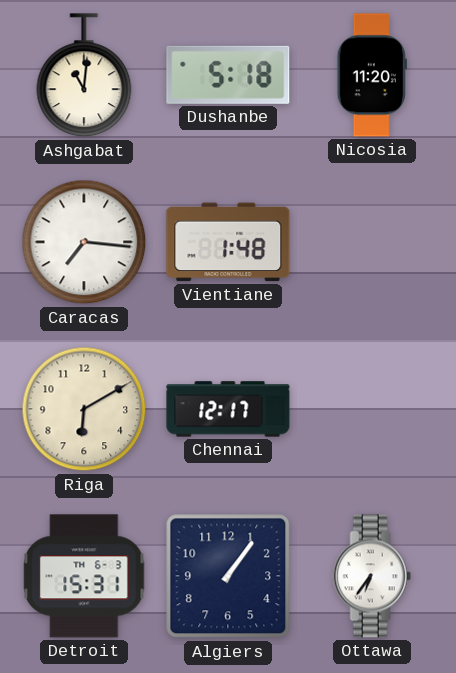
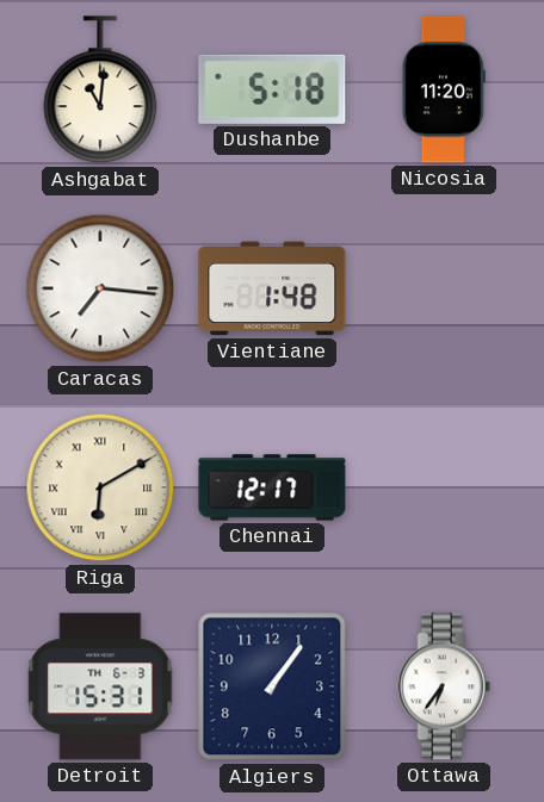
Riga numerals: Arabic -> Roman (100, 487)
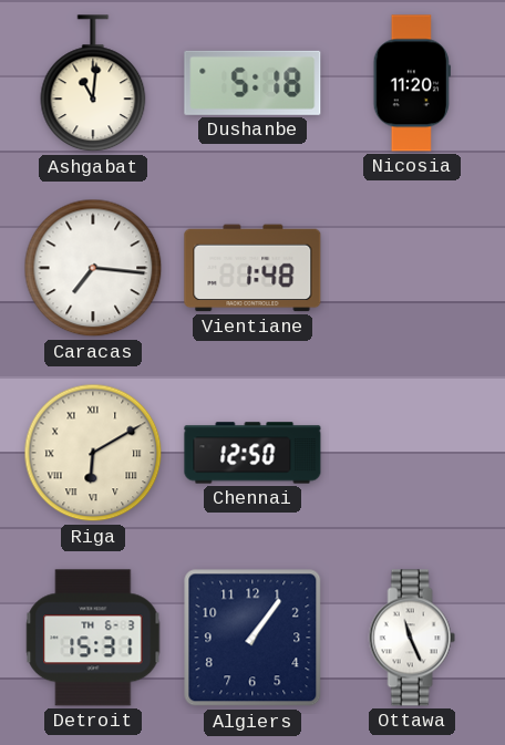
Chennai: 12:17 -> 12:50 (252, 453)
Ottawa: 6:36 -> 11:26 (412, 638)
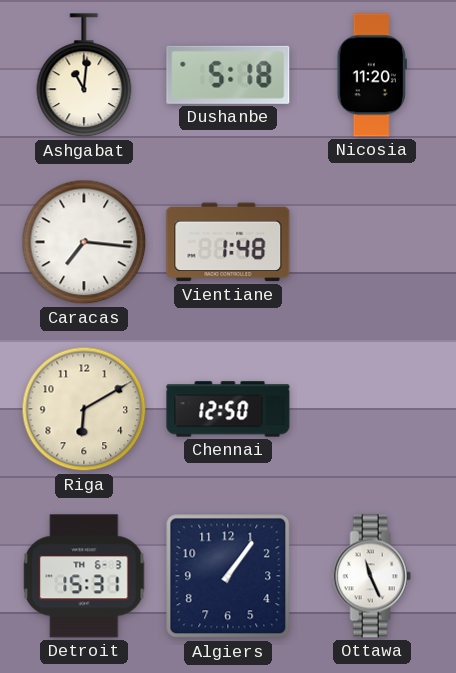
Riga numerals: Roman -> Arabic (84, 409)
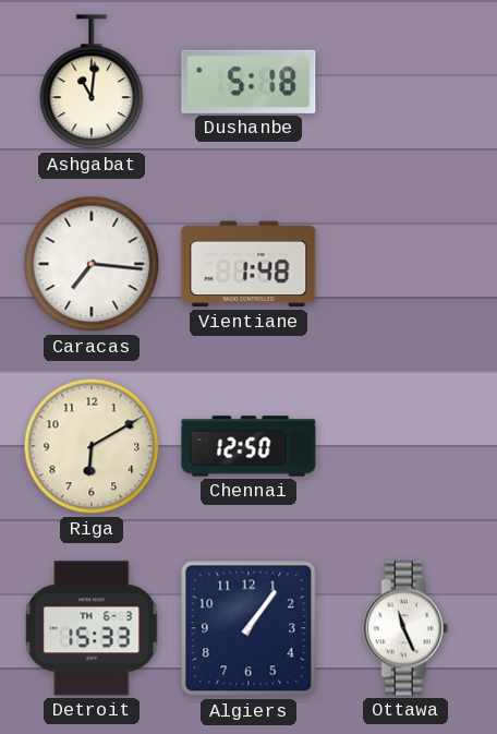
Nicosia: 11:20 -> none (372, 75)
Detroit: 15:31 -> 15:33 (92, 628)
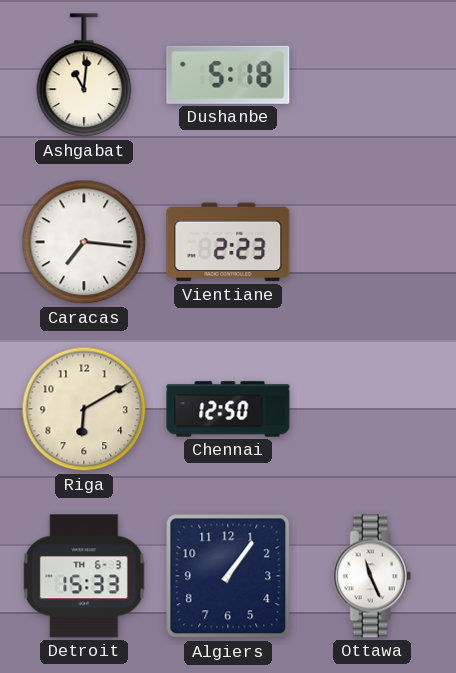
Vientiane: 1:48 -> 2:23 (228, 242)
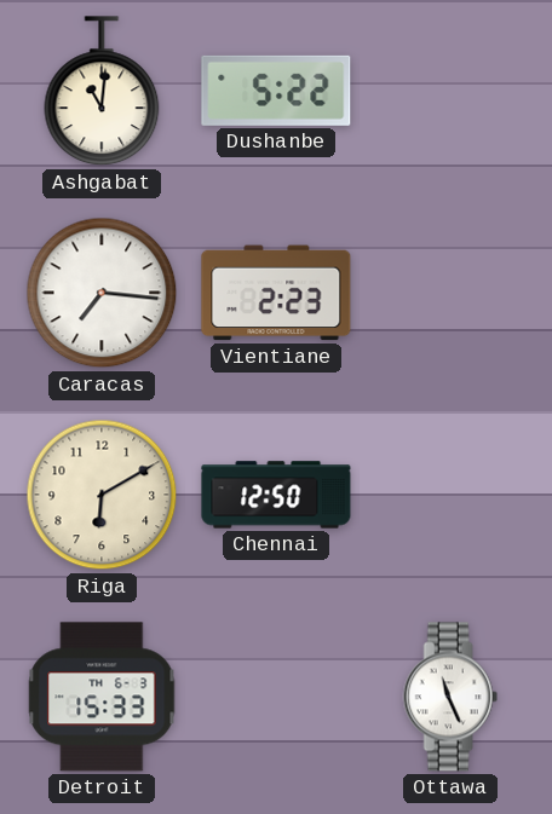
Dushanbe: 5:18 -> 5:22 (276, 91)
Algiers: 1:06 -> none (228, 576)
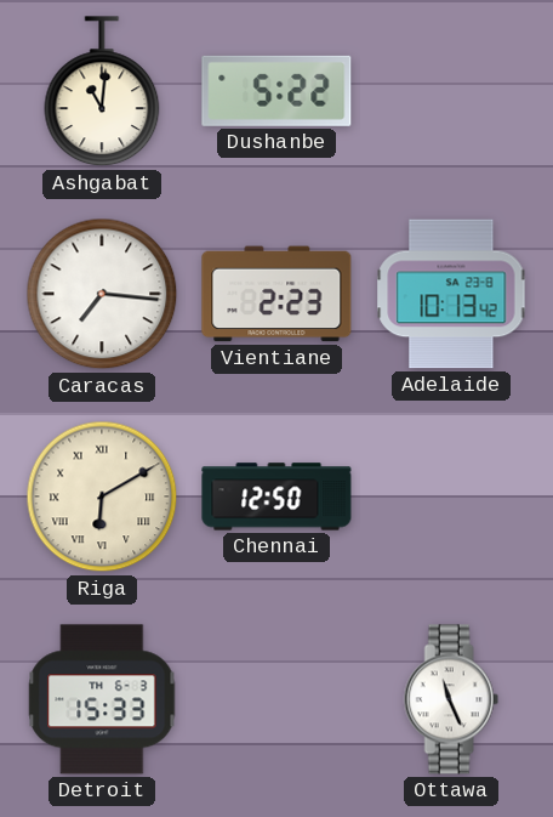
Adelaide: none -> 10:13 (451, 294)
Riga numerals: Arabic -> Roman (102, 497)
